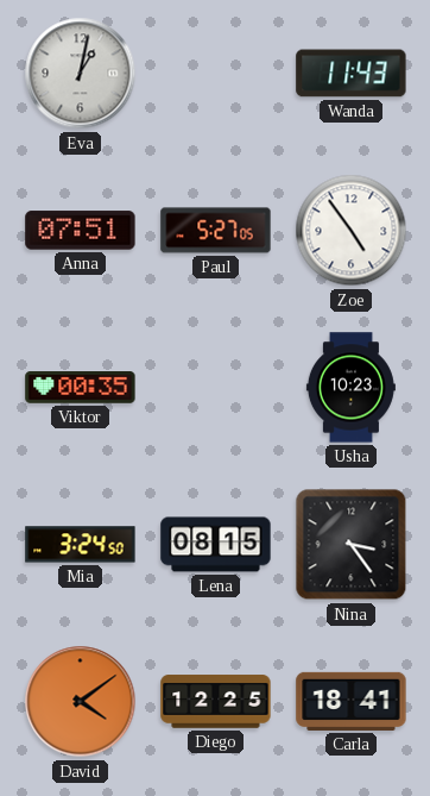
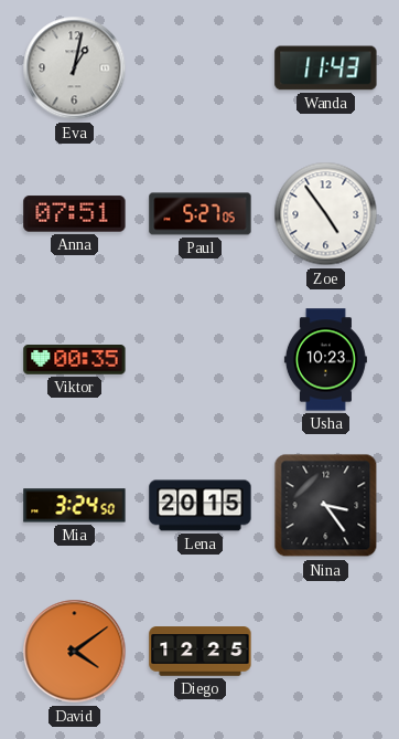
Lena: 08:15 -> 20:15 (201, 506)
Carla: 18:41 -> none (352, 701)
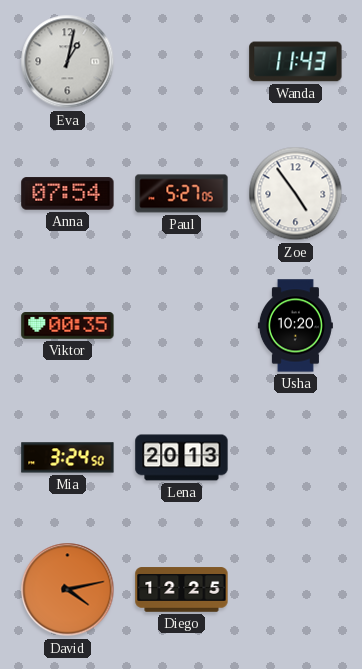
Anna: 07:51 -> 07:54 (68, 194)
Usha: 10:23 -> 10:20 (295, 326)
Lena: 20:15 -> 20:13 (182, 458)
Nina: 3:24 -> none (326, 506)
David: 4:09 -> 4:13 (68, 590)
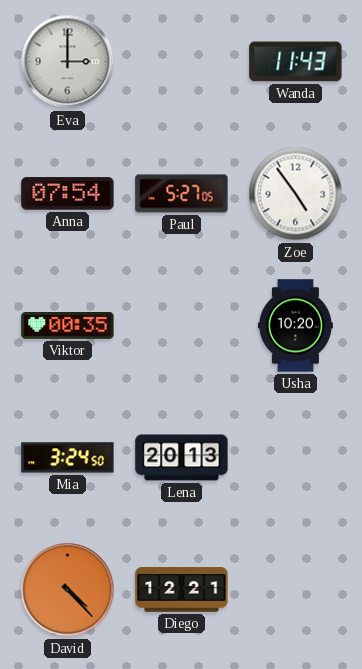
Eva: 1:02 -> 3:00 (68, 62)
David: 4:13 -> 4:23 (68, 590)
Diego: 12:25 -> 12:21 (182, 590)
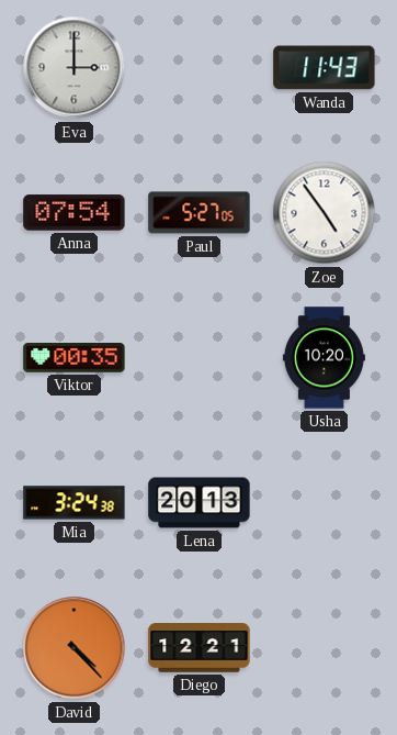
Mia: 3:24:50 -> 3:24:38 (75, 503)
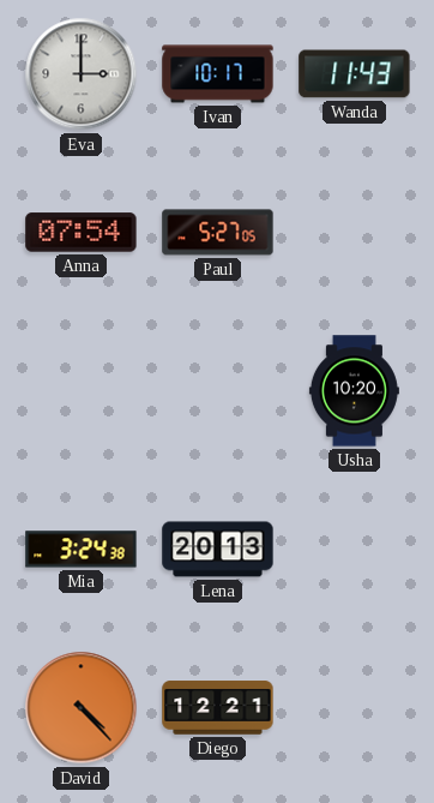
Ivan: none -> 10:17 (218, 74)
Zoe: 4:54 -> none (325, 213)
Viktor: 00:35 -> none (75, 358)
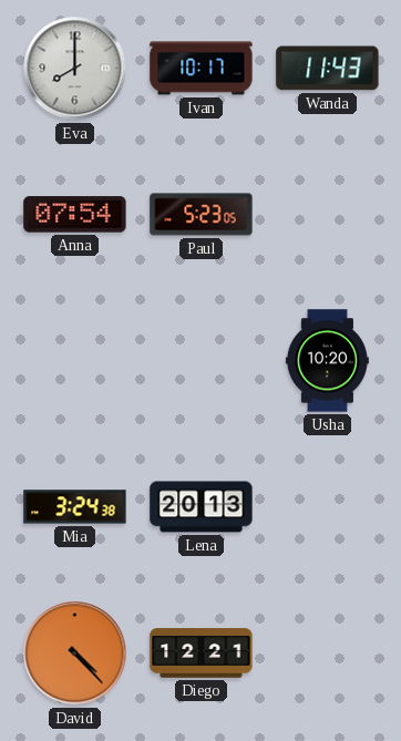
Eva: 3:00 -> 8:00 (75, 69)
Paul: 5:27 -> 5:23 (202, 215)
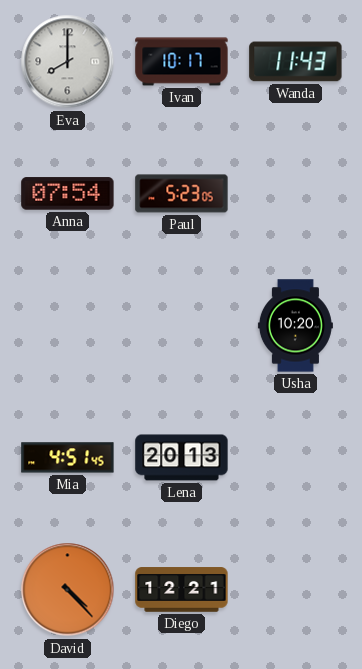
Mia: 3:24 -> 4:51 (68, 458)
